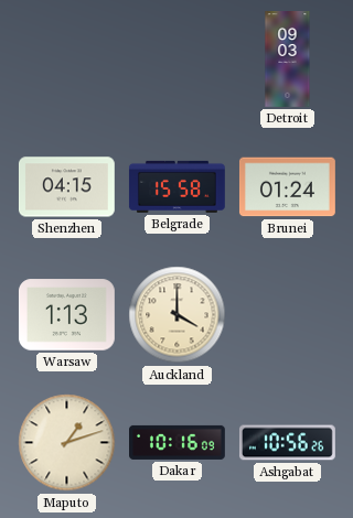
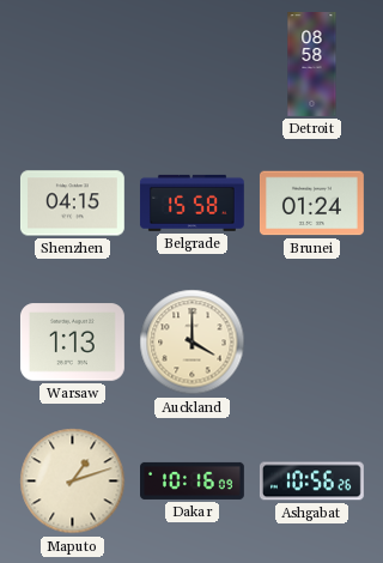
Detroit: 09:03 -> 08:58 (312, 65)
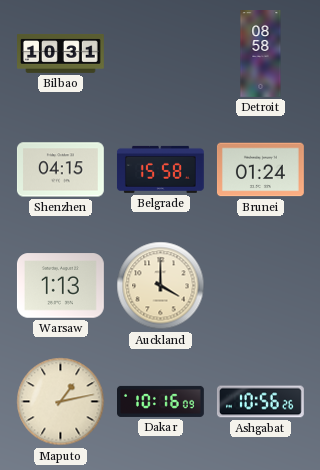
Bilbao: none -> 10:31 (61, 53)
Maputo: 1:12 -> 1:13 (61, 402)
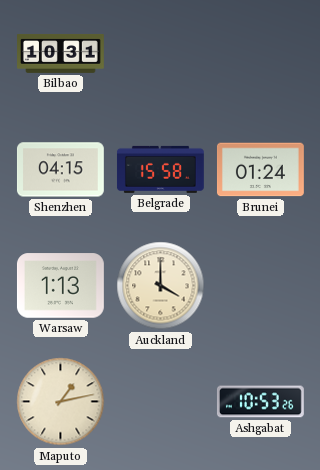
Detroit: 08:58 -> none (261, 54)
Dakar: 10:16 -> none (161, 401)
Ashgabat: 10:56 -> 10:53 (260, 402)
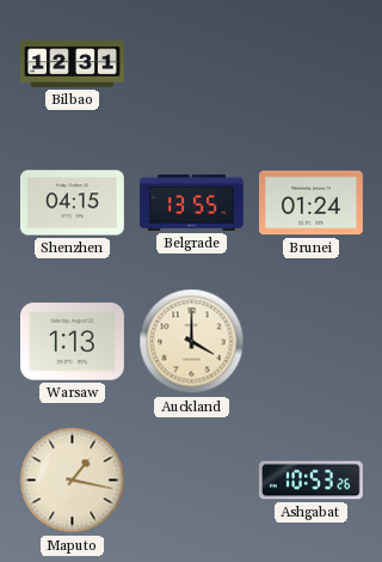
Bilbao: 10:31 -> 12:31 (73, 63)
Belgrade: 15:58 -> 13:55 (191, 202)
Maputo: 1:13 -> 1:17 (73, 481)
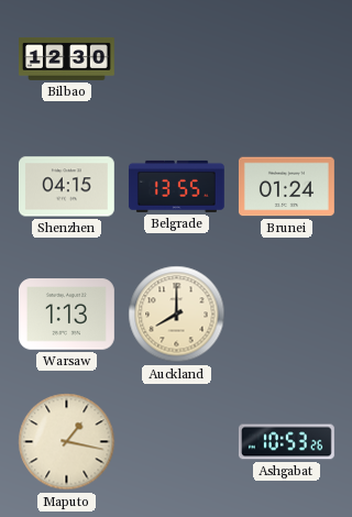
Bilbao: 12:31 -> 12:30 (67, 58)
Auckland: 4:00 -> 8:00 (177, 315)
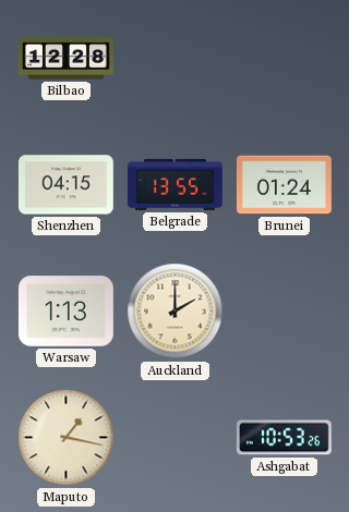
Bilbao: 12:30 -> 12:28 (67, 58)
Auckland: 8:00 -> 2:00 (176, 312)
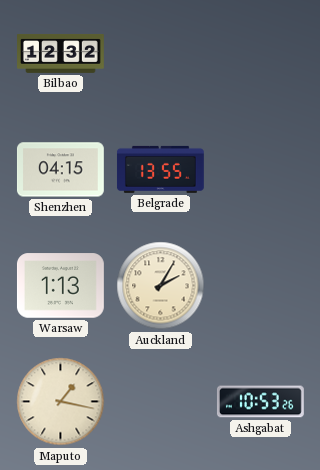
Bilbao: 12:28 -> 12:32 (61, 53)
Brunei: 01:24 -> none (284, 185)
Auckland: 2:00 -> 2:05 (161, 286)
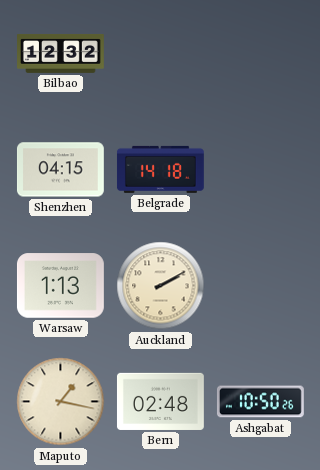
Belgrade: 13:55 -> 14:18 (160, 169)
Auckland: 2:05 -> 2:10 (161, 286)
Bern: none -> 02:48 (160, 401)
Ashgabat: 10:53 -> 10:50 (260, 402)
